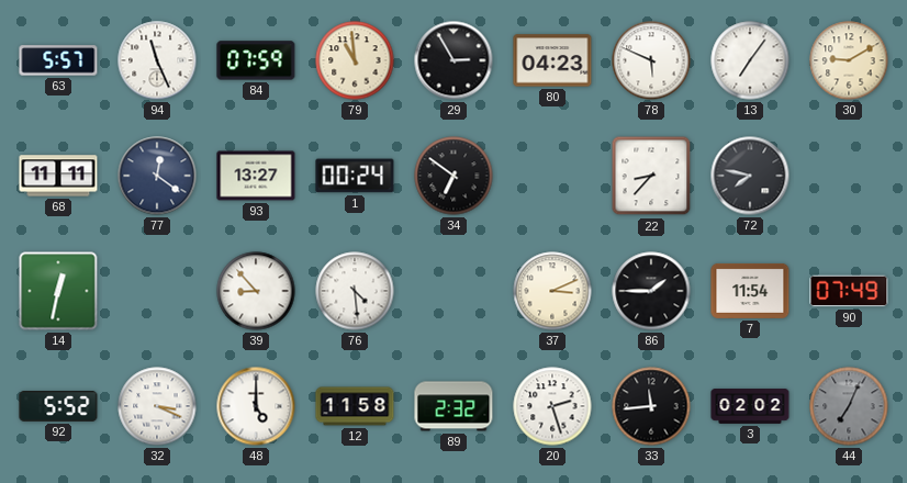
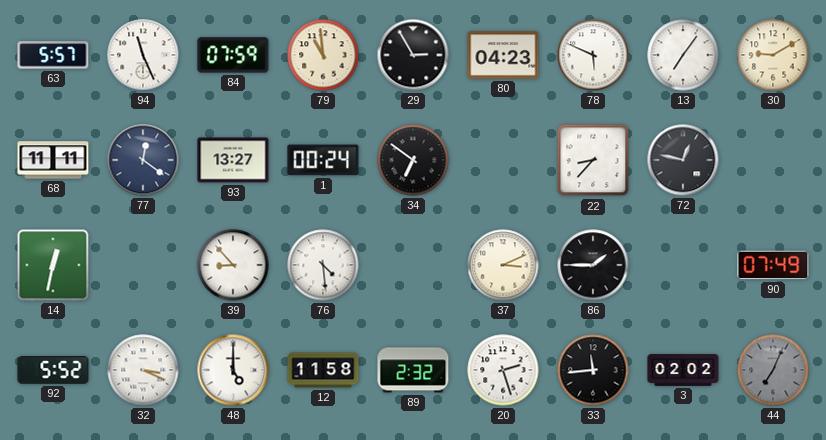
72: 7:47 -> 12:47 (683, 160)
7: 11:54 -> none (750, 291)
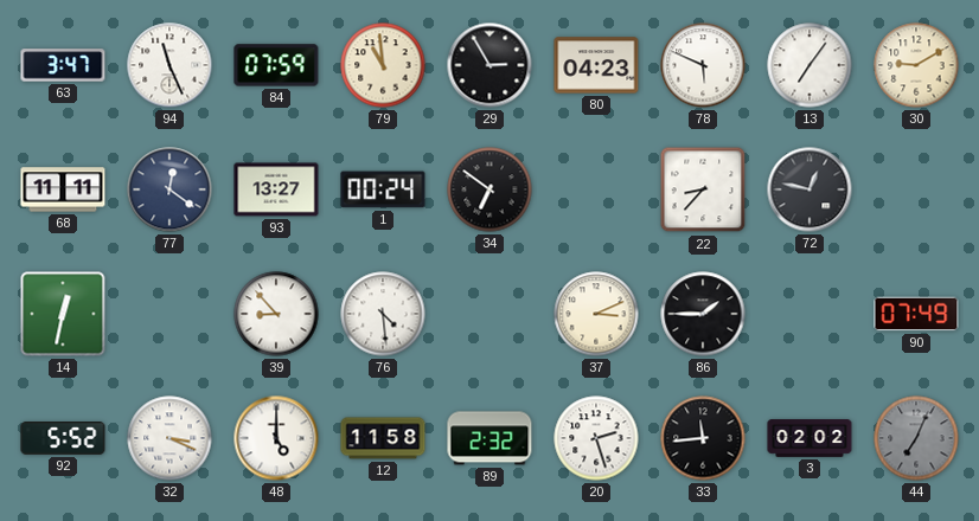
63: 5:57 -> 3:47 (63, 65)
